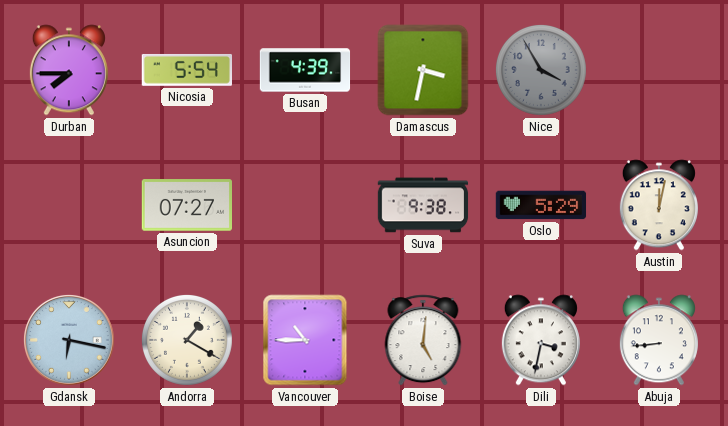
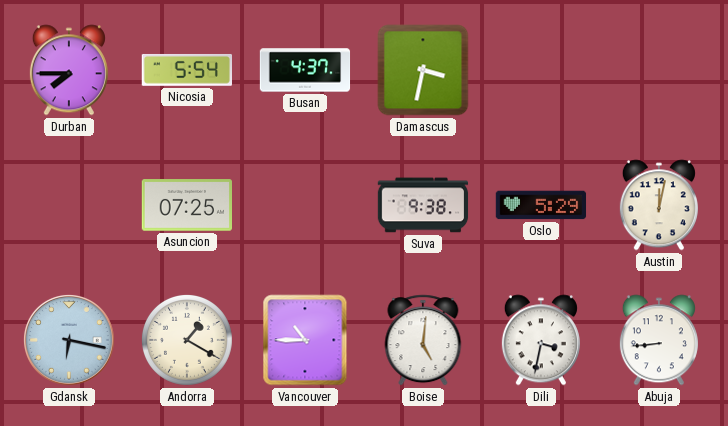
Busan: 4:39 -> 4:37 (305, 70)
Nice: 3:55 -> none (541, 70)
Asuncion: 07:27 -> 07:25 (186, 205)
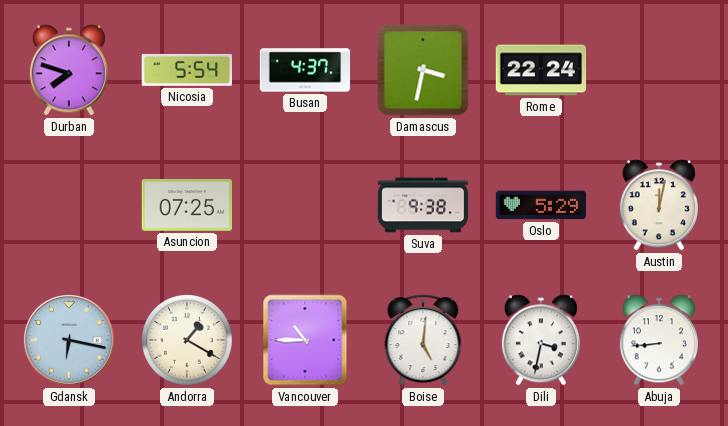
Durban: 7:45 -> 7:48 (69, 70)
Rome: none -> 22:24 (541, 70)
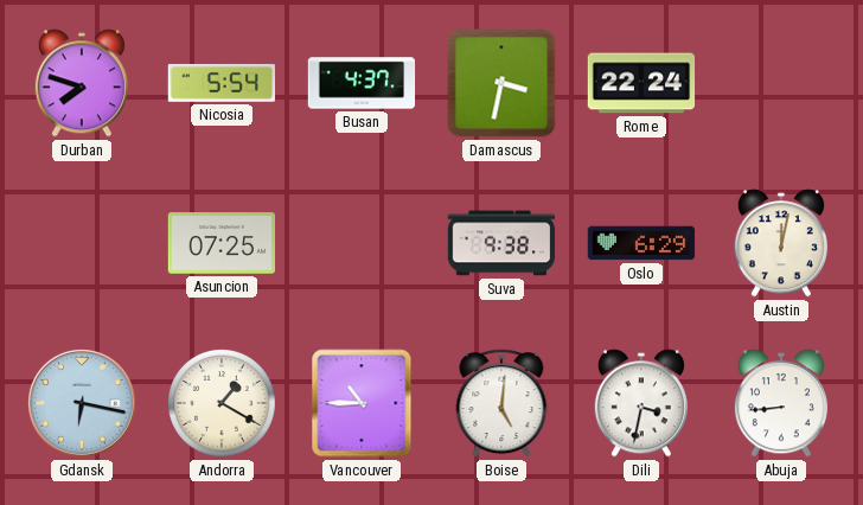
Oslo: 5:29 -> 6:29 (641, 243)
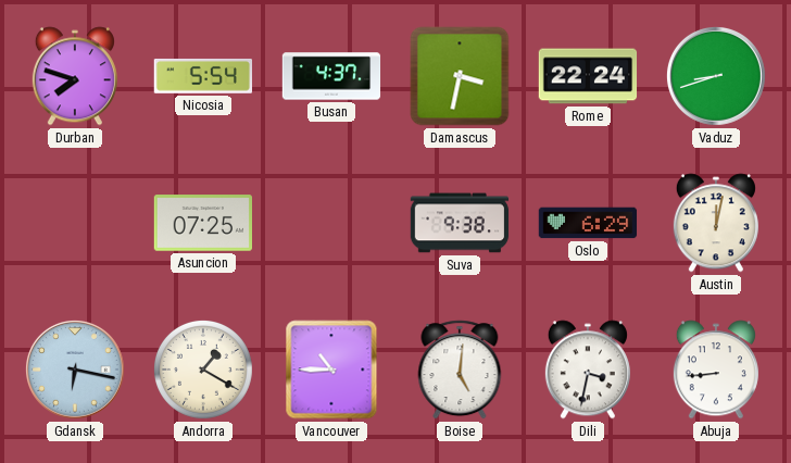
Vaduz: none -> 8:42 (716, 76)
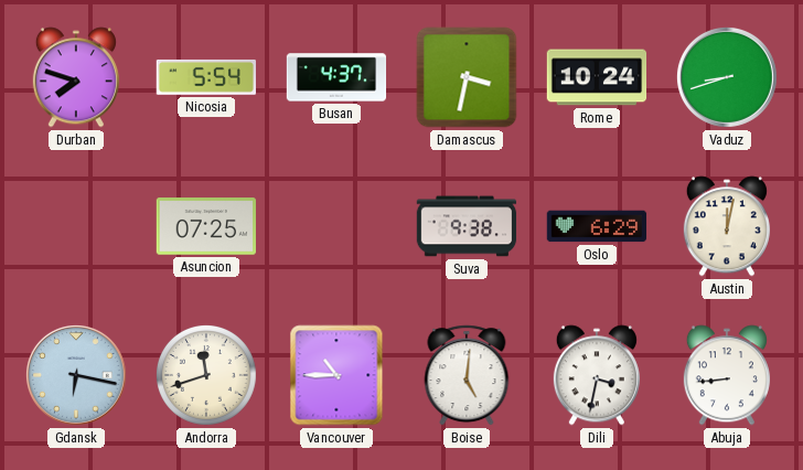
Rome: 22:24 -> 10:24 (597, 77)
Andorra: 1:20 -> 11:42 (206, 375)
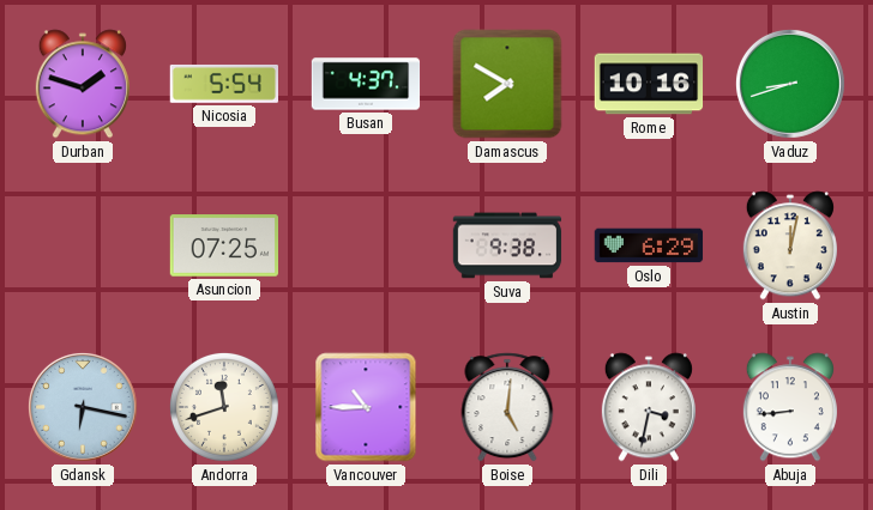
Durban: 7:48 -> 1:48 (83, 84)
Damascus: 3:32 -> 7:50 (507, 84)
Rome: 10:24 -> 10:16 (649, 84)
